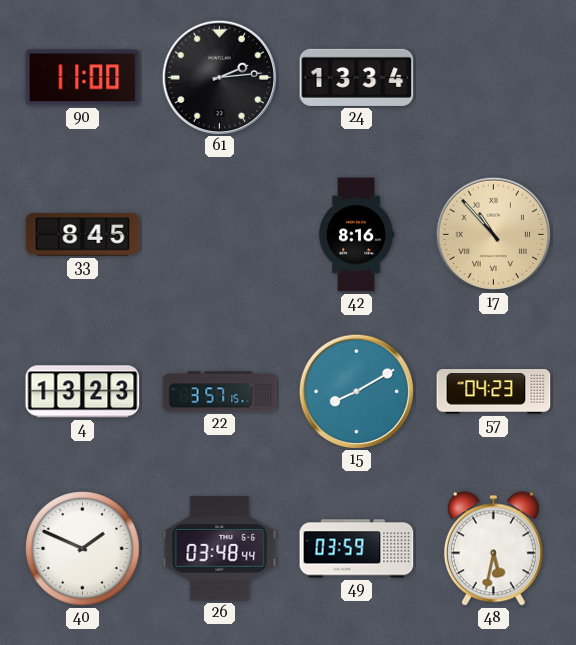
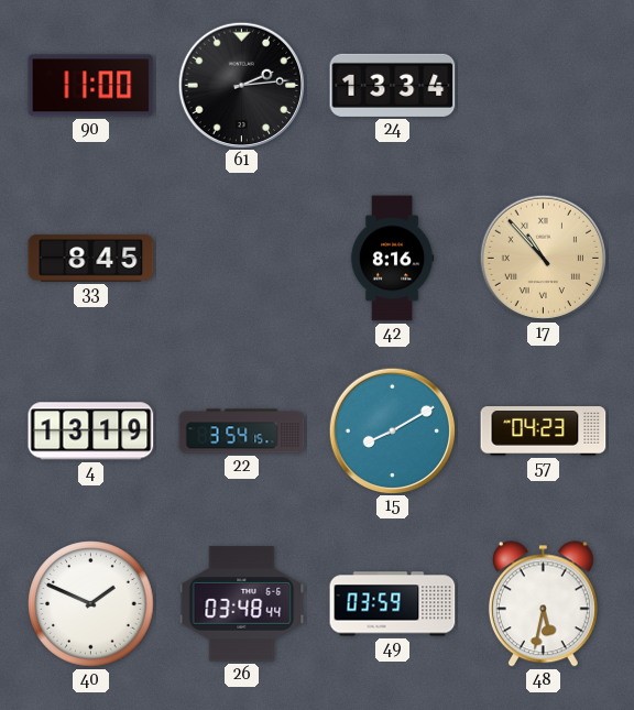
4: 13:23 -> 13:19 (91, 432)
22: 3:57 -> 3:54 (242, 432)
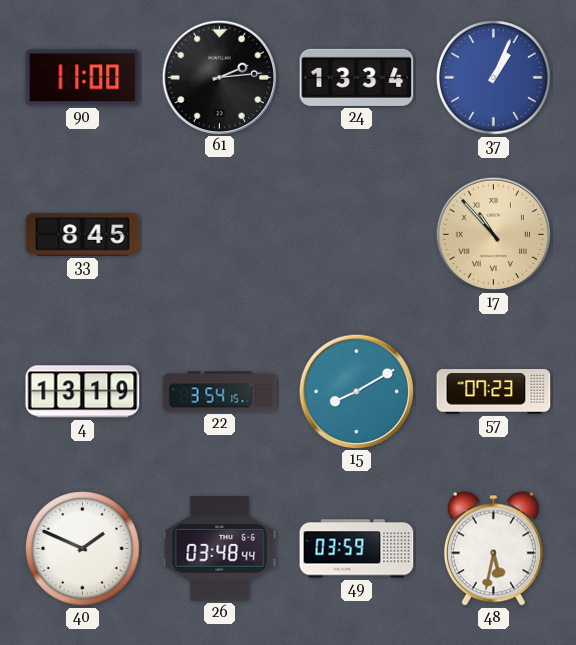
37: none -> 1:04 (494, 78)
42: 8:16 -> none (392, 259)
57: 04:23 -> 07:23 (494, 392)
